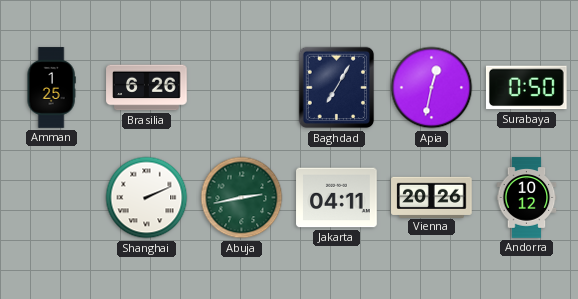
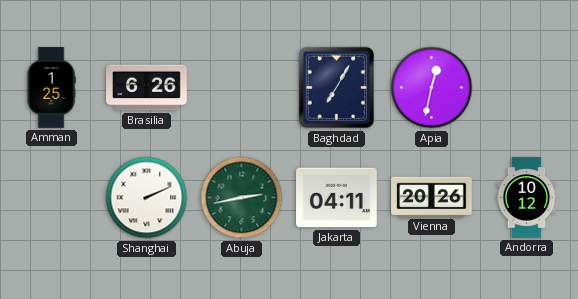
Surabaya: 0:50 -> none (527, 88)
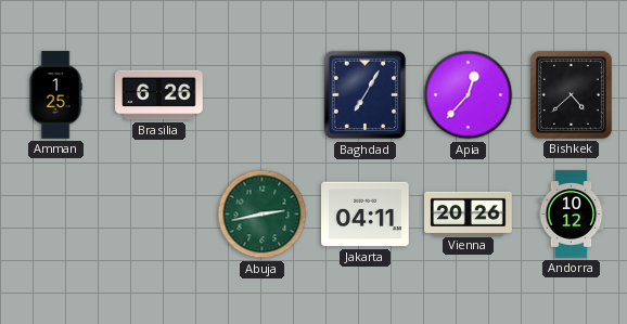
Apia: 12:32 -> 12:37 (469, 95)
Bishkek: none -> 4:38 (571, 94)
Shanghai: 2:11 -> none (147, 198)
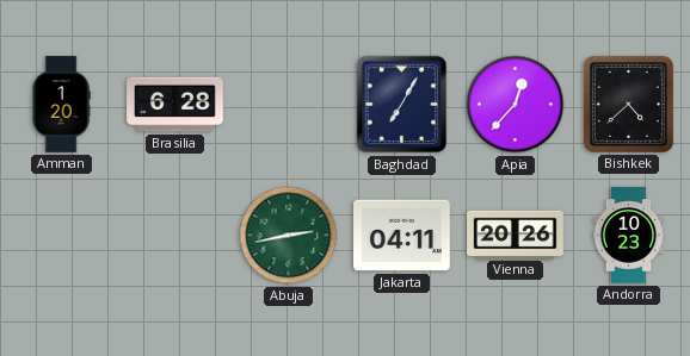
Amman: 1:25 -> 1:20 (61, 105)
Brasilia: 6:26 -> 6:28 (175, 105)
Andorra: 10:12 -> 10:23 (629, 236)
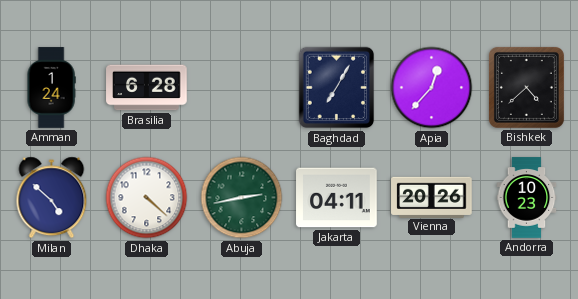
Amman: 1:20 -> 1:24 (51, 88)
Milan: none -> 4:52 (52, 198)
Dhaka: none -> 4:22 (147, 198)
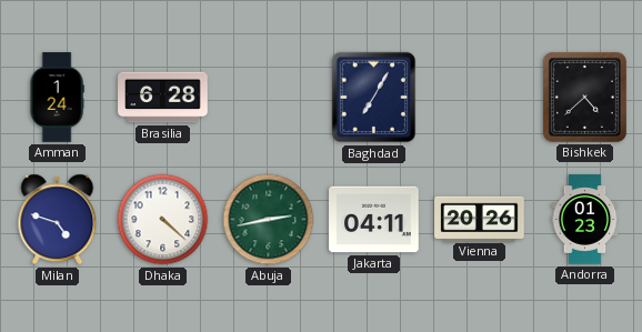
Apia: 12:37 -> none (432, 88)
Milan: 4:52 -> 4:48 (58, 220)
Andorra: 10:23 -> 01:23 (585, 220)
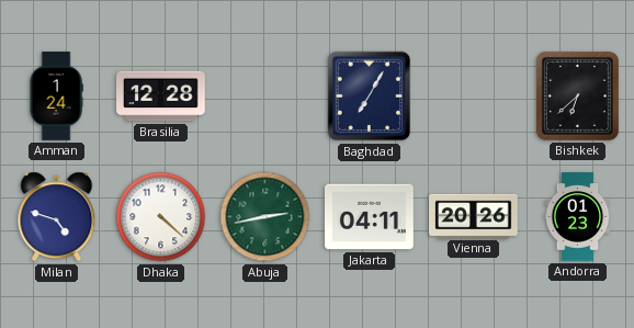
Brasilia: 6:28 -> 12:28 (161, 97)
Bishkek: 4:38 -> 6:38 (577, 95)
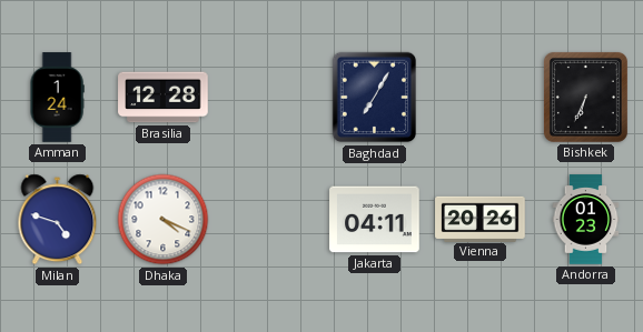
Bishkek: 6:38 -> 6:34 (585, 97)
Dhaka: 4:22 -> 4:19 (164, 220)
Abuja: 2:43 -> none (265, 217)
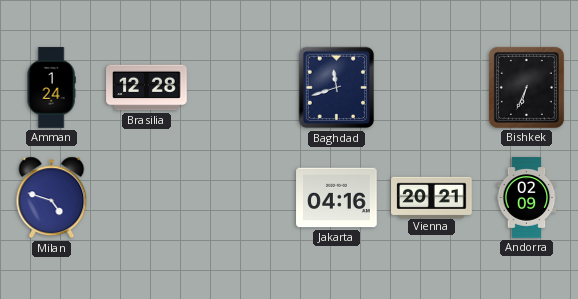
Baghdad: 7:05 -> 11:42 (337, 88)
Dhaka: 4:19 -> none (164, 220)
Jakarta: 04:11 -> 04:16 (337, 198)
Vienna: 20:26 -> 20:21 (432, 197)
Andorra: 01:23 -> 02:09 (527, 198)
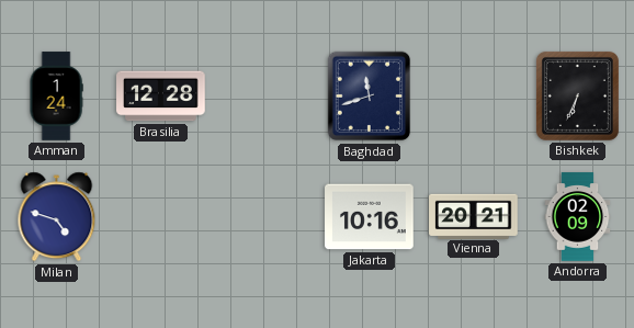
Jakarta: 04:16 -> 10:16 (370, 217)
